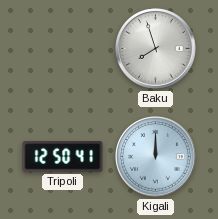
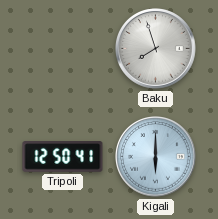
Kigali: 12:00 -> 6:00 (156, 157)
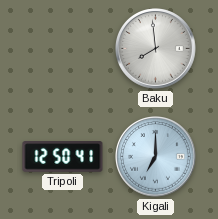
Baku: 7:57 -> 7:59 (156, 49)
Kigali: 6:00 -> 7:00 (156, 157)
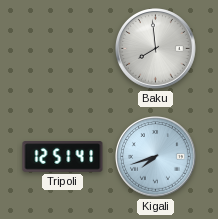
Tripoli: 12:50 -> 12:51 (63, 157)
Kigali: 7:00 -> 7:42 (156, 157)
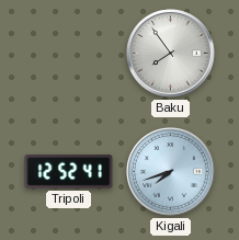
Baku: 7:59 -> 7:54 (171, 54)
Tripoli: 12:51 -> 12:52 (69, 172)
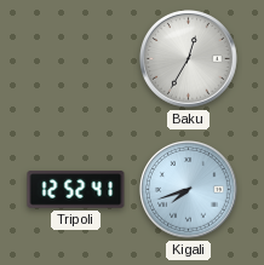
Baku: 7:54 -> 12:35 (189, 59)
